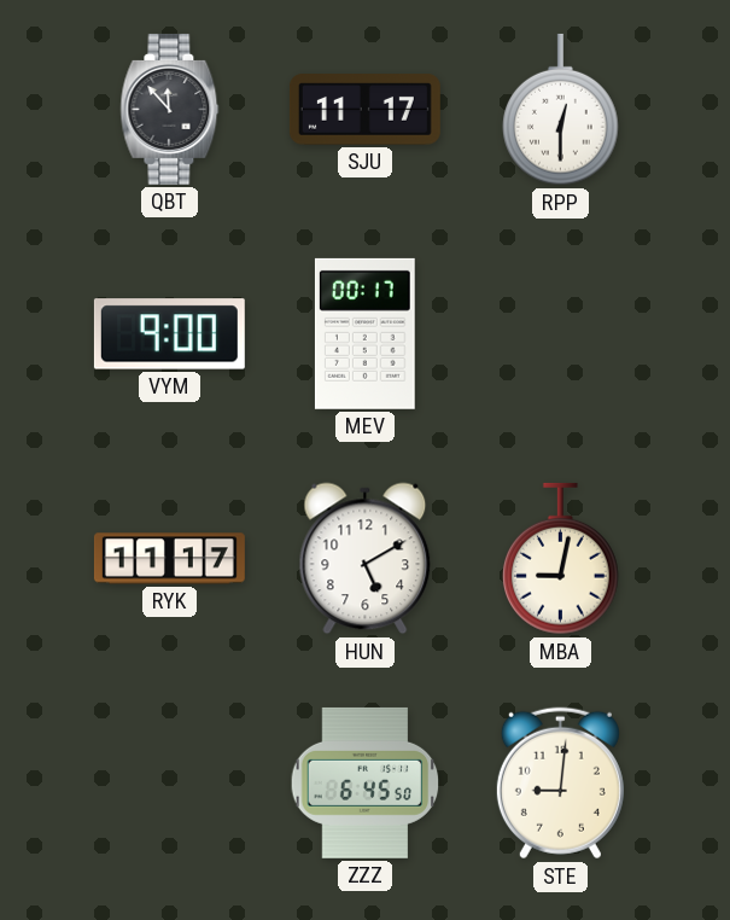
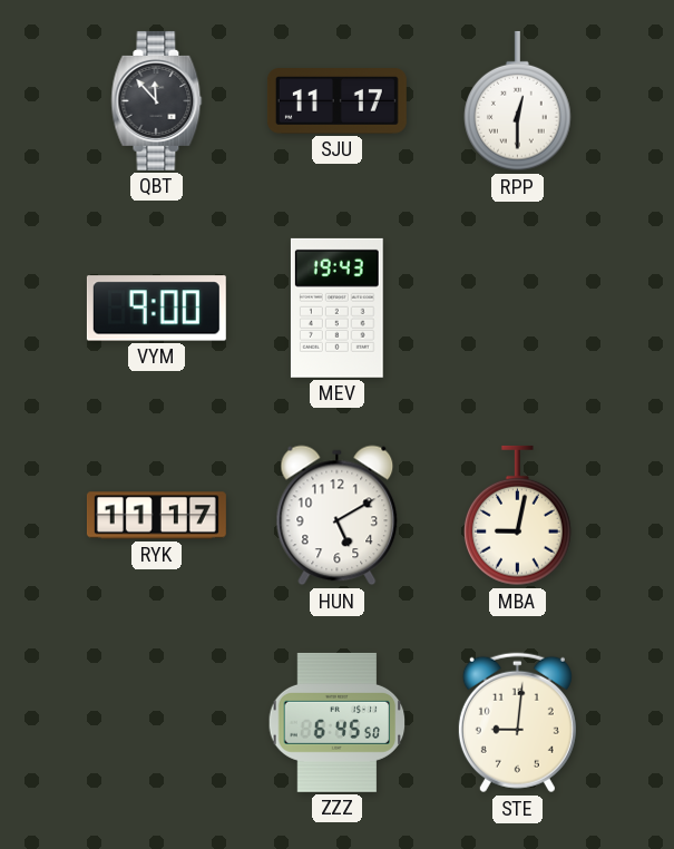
MEV: 00:17 -> 19:43 (336, 308)
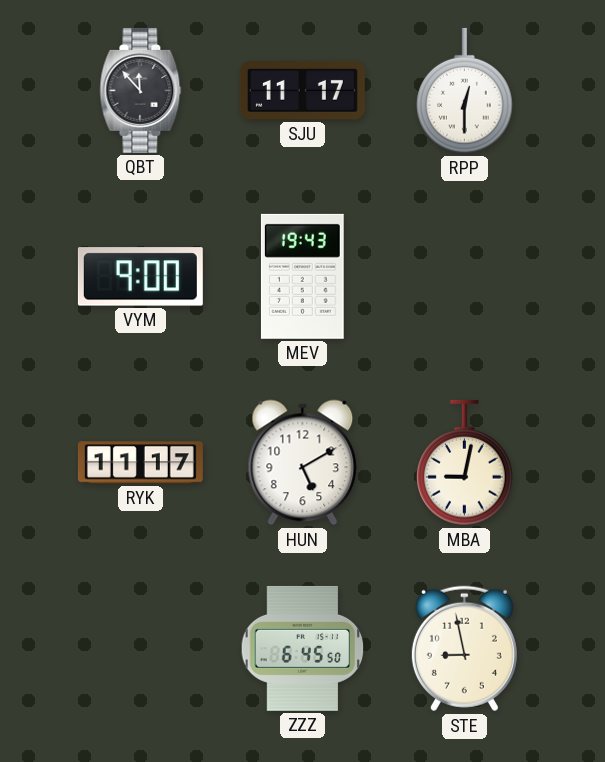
STE: 9:01 -> 8:58 (464, 649)
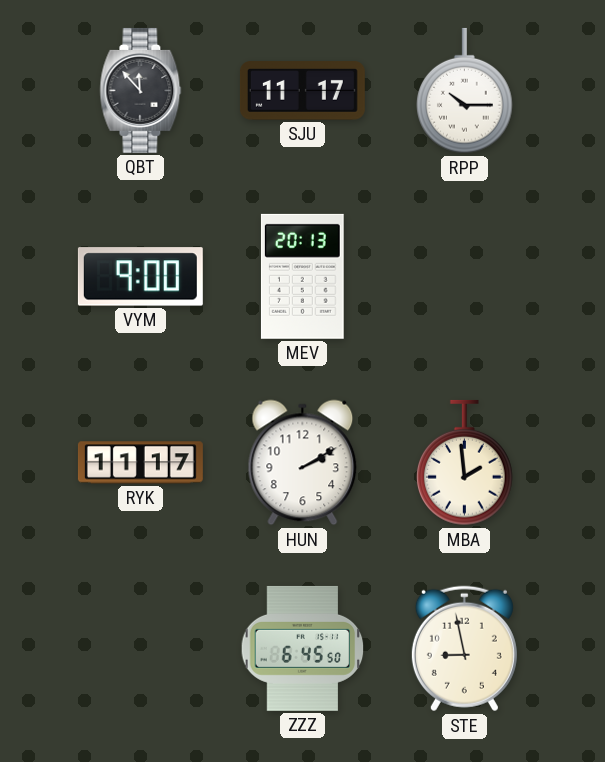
RPP: 12:30 -> 10:15 (465, 91)
MEV: 19:43 -> 20:13 (302, 276)
HUN: 5:10 -> 2:10 (303, 463)
MBA: 9:02 -> 1:59 (465, 463)
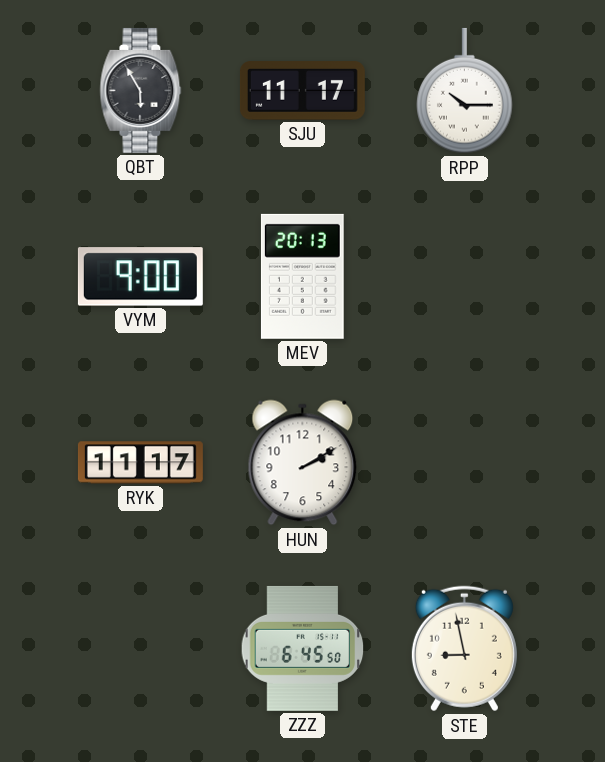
QBT: 11:53 -> 5:55 (141, 90)
MBA: 1:59 -> none (465, 463)
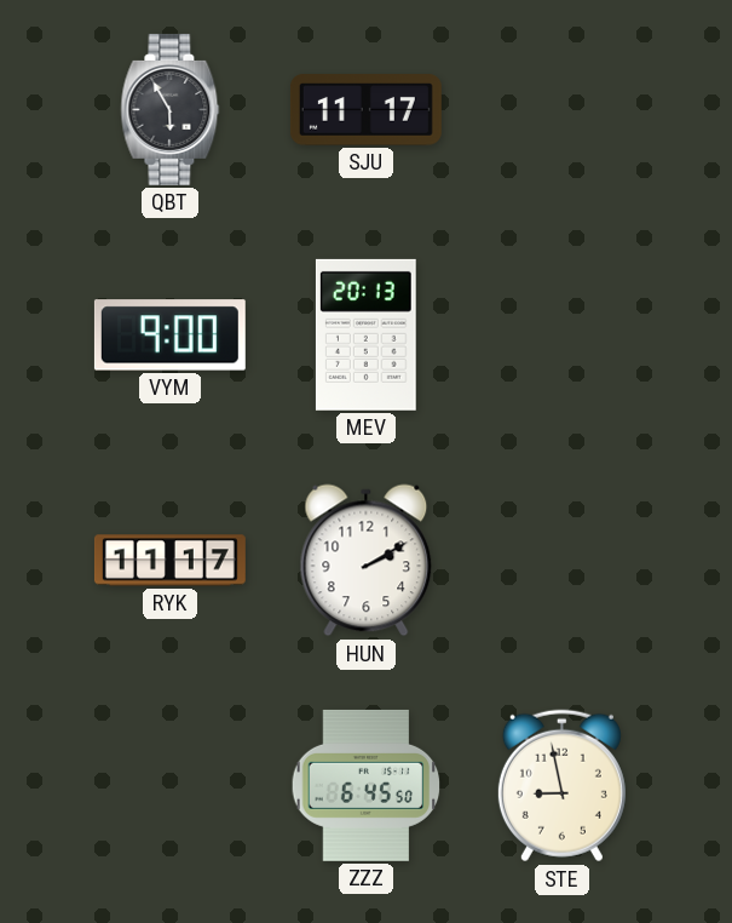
RPP: 10:15 -> none (465, 91)
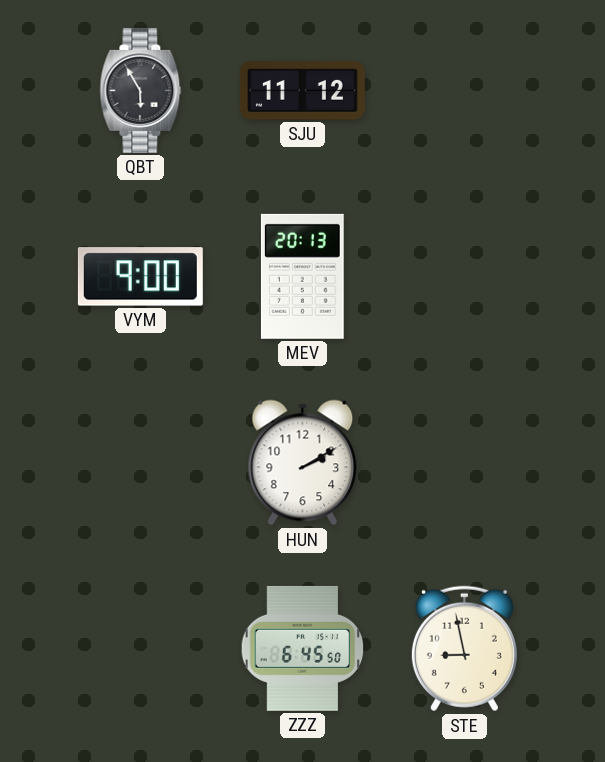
SJU: 11:17 -> 11:12 (302, 91)
RYK: 11:17 -> none (169, 561)
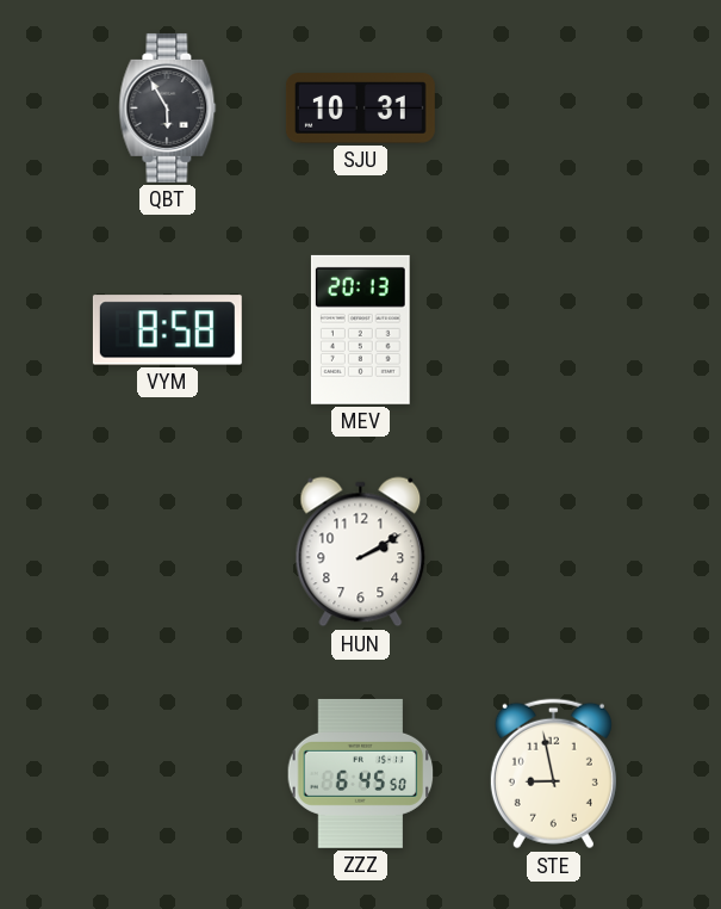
SJU: 11:12 -> 10:31 (360, 109)
VYM: 9:00 -> 8:58 (167, 330)
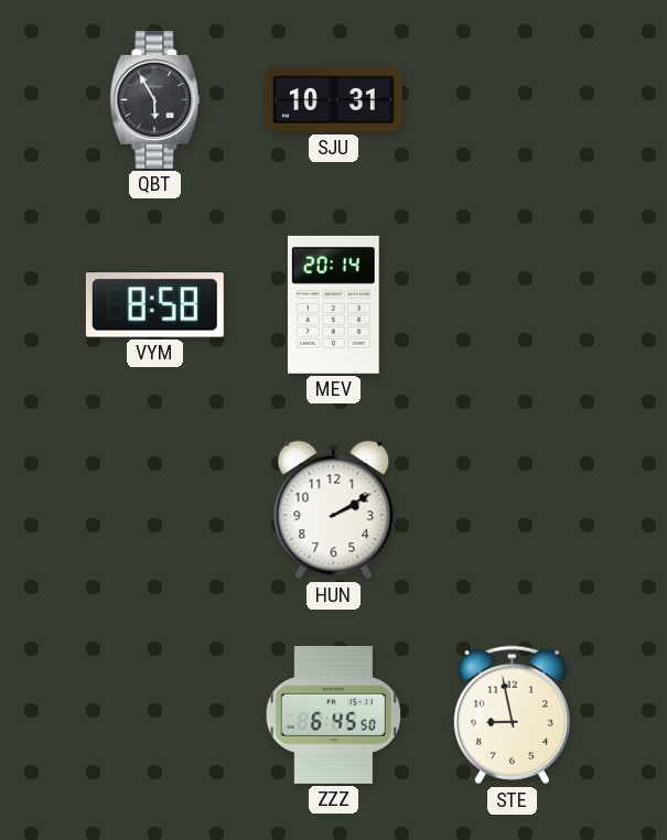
MEV: 20:13 -> 20:14 (333, 304)
